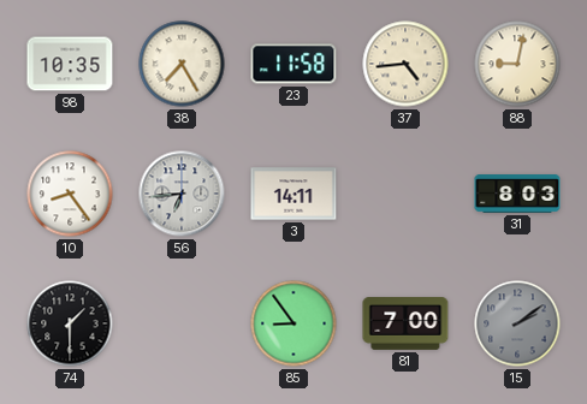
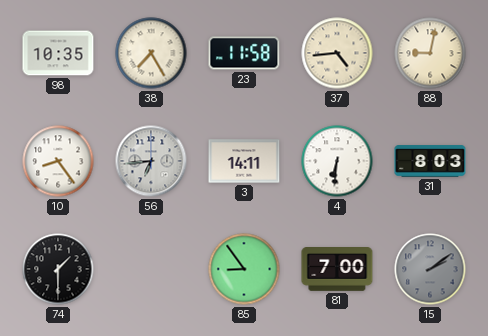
4: none -> 6:31 (337, 161)
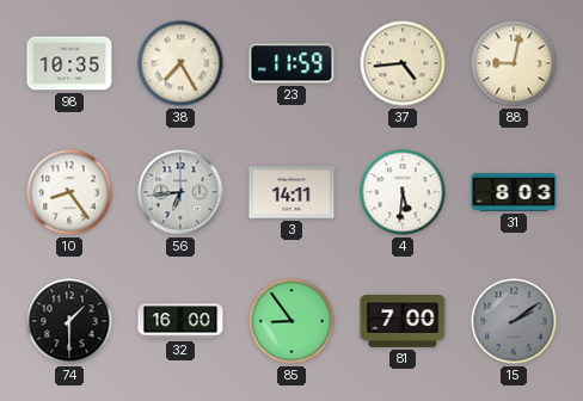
23: 11:58 -> 11:59 (291, 63)
4: 6:31 -> 5:31 (403, 192)
32: none -> 16:00 (180, 321)
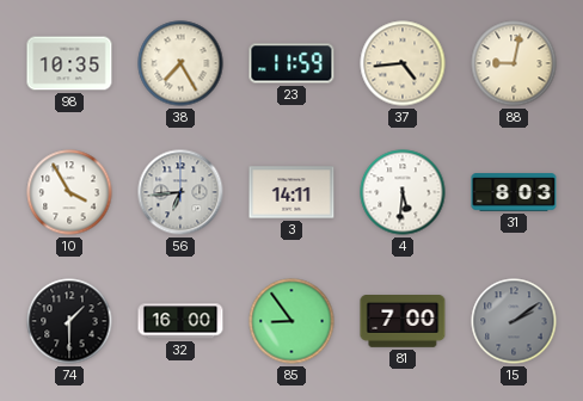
10: 8:24 -> 3:55 (69, 192)
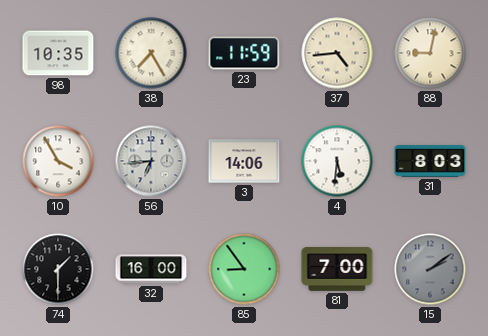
3: 14:11 -> 14:06 (244, 161)
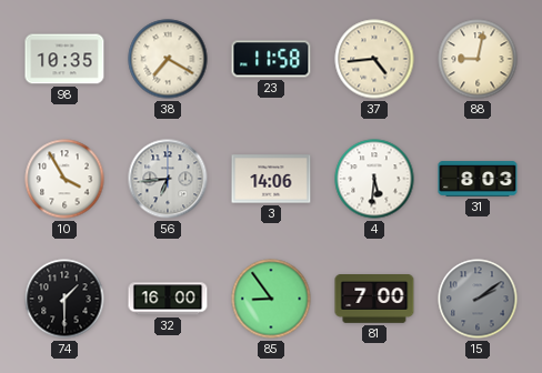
38: 7:25 -> 7:20 (168, 59)
23: 11:59 -> 11:58 (271, 59)
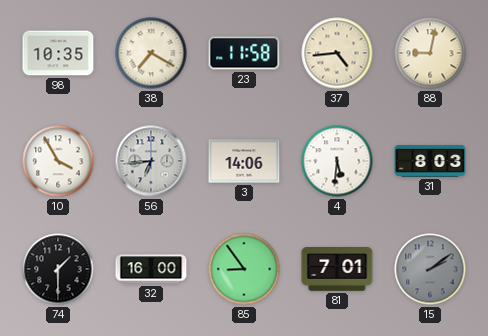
81: 7:00 -> 7:01 (337, 270)
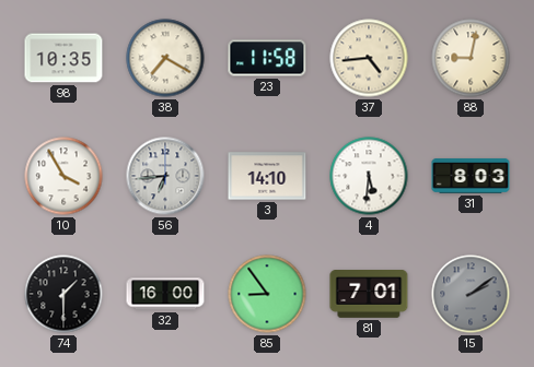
3: 14:06 -> 14:10 (267, 176)
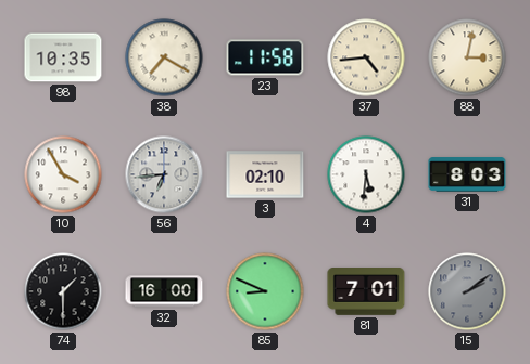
88: 9:02 -> 3:02 (467, 57)
3: 14:10 -> 02:10 (265, 174)
85: 8:54 -> 8:49 (265, 291)
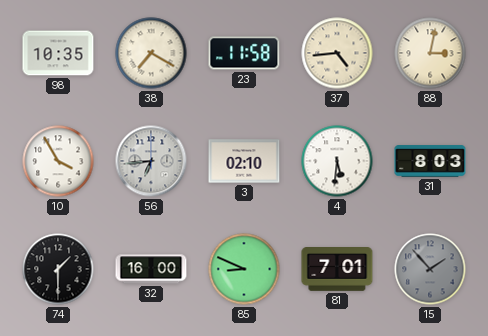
15: 2:09 -> 1:53 (430, 269)
